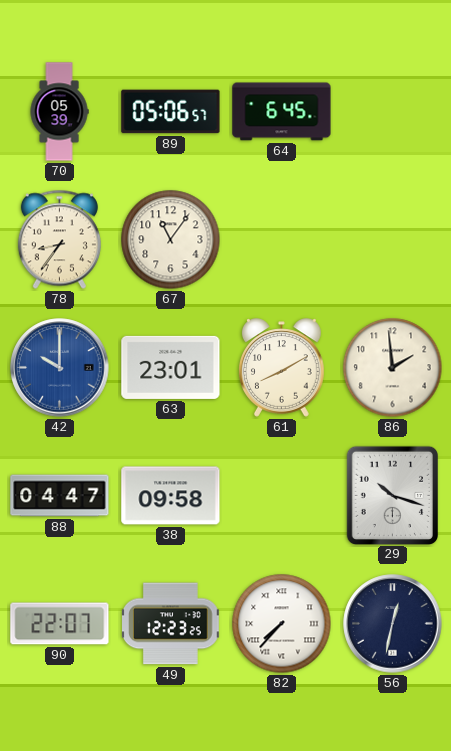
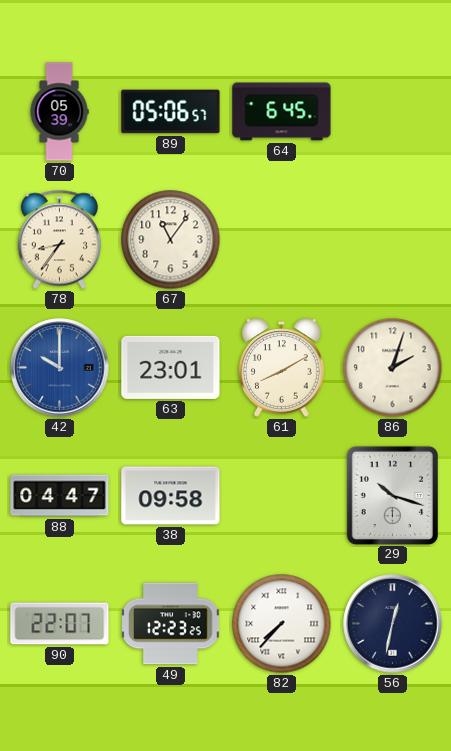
86: 1:59 -> 2:03 (393, 368)
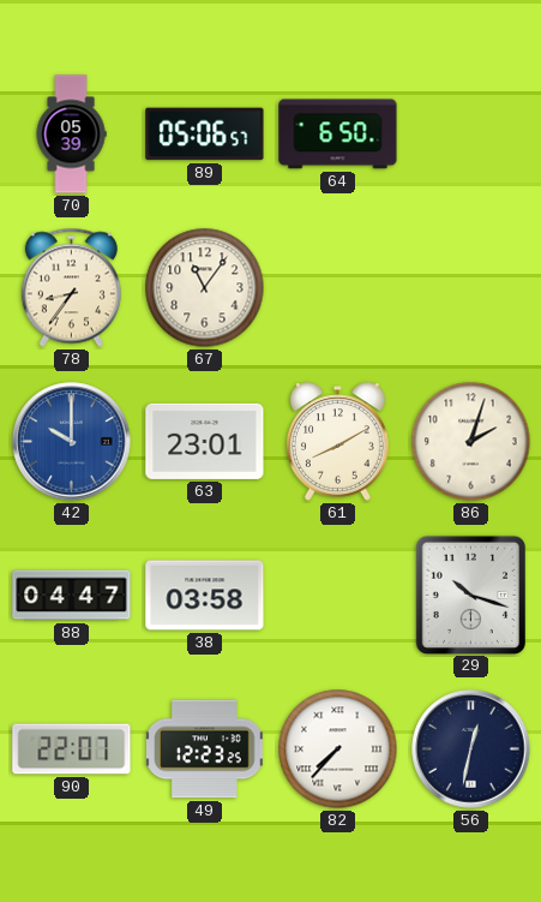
64: 6:45 -> 6:50 (338, 135)
38: 09:58 -> 03:58 (205, 596)
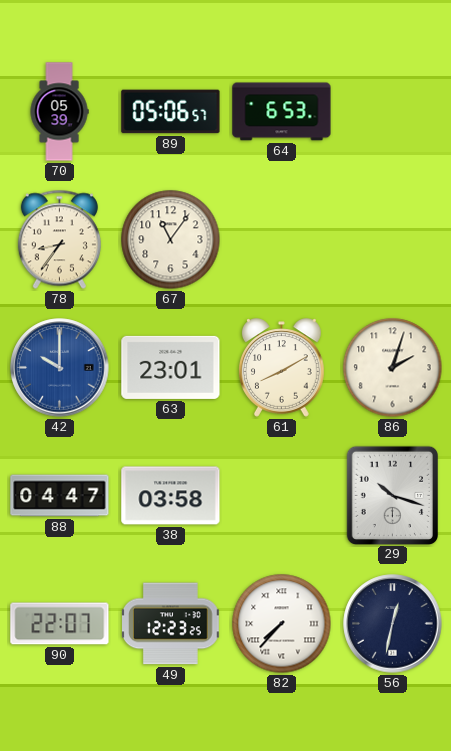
64: 6:50 -> 6:53 (282, 112)
